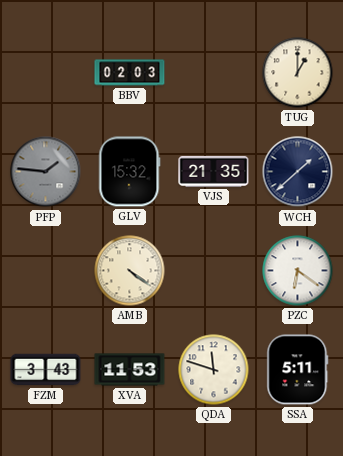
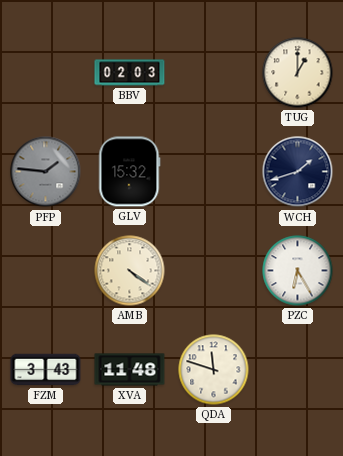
VJS: 21:35 -> none (214, 171)
WCH: 1:38 -> 1:42 (298, 172)
PZC: 6:21 -> 6:25 (298, 271)
XVA: 11:53 -> 11:48 (130, 370)
SSA: 5:11 -> none (298, 370)
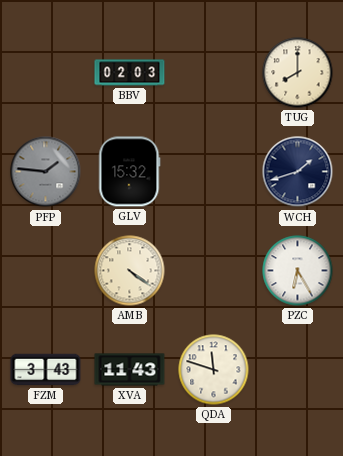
TUG: 1:00 -> 8:00 (298, 73)
XVA: 11:48 -> 11:43 (130, 370)
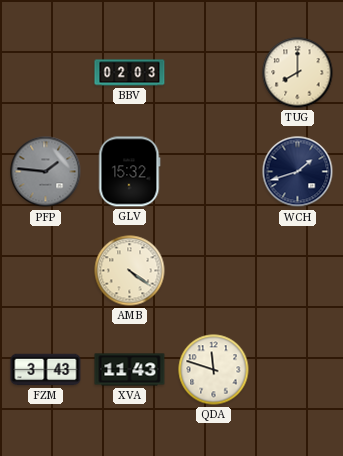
PZC: 6:25 -> none (298, 271)
